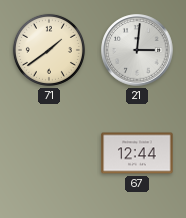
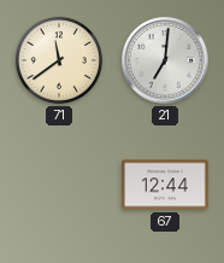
71: 1:39 -> 11:39 (59, 60)
21: 3:01 -> 7:01 (165, 60)
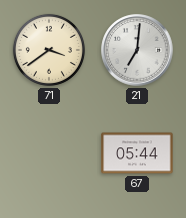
71: 11:39 -> 3:39 (49, 50)
67: 12:44 -> 05:44 (137, 153)
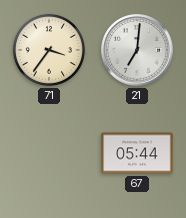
71: 3:39 -> 3:36 (49, 50)
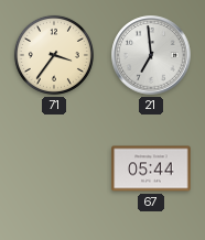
21: 7:01 -> 6:59 (151, 55)
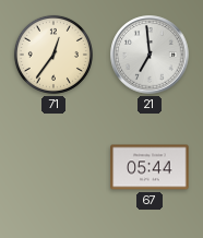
71: 3:36 -> 12:36 (53, 55)
